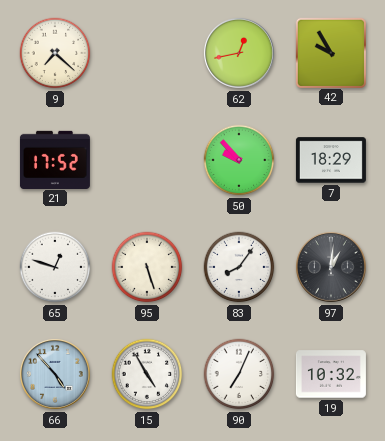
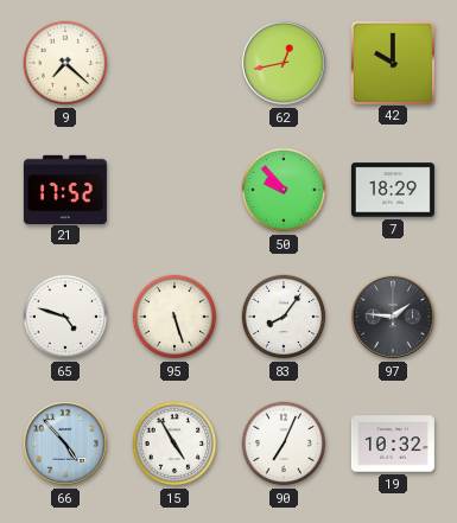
42: 9:55 -> 10:00 (392, 62)
65: 12:48 -> 4:48 (65, 317)
97: 1:01 -> 1:46 (393, 317)
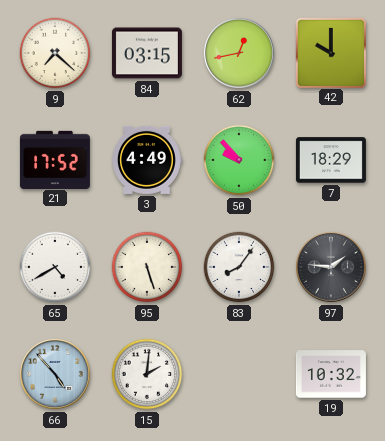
84: none -> 03:15 (147, 53)
3: none -> 4:49 (147, 160)
65: 4:48 -> 4:40 (55, 267)
15: 4:55 -> 2:01 (147, 374)
90: 7:04 -> none (284, 444)
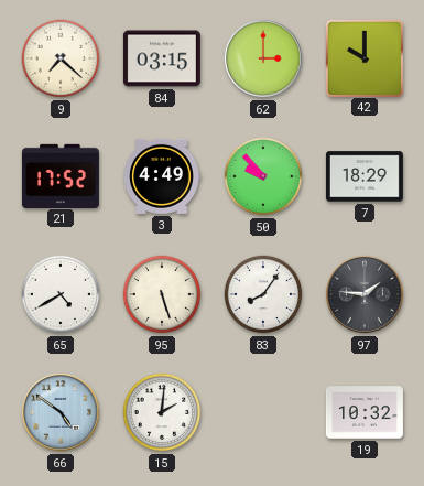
62: 12:43 -> 3:00 (263, 58)
66: 4:53 -> 4:51 (61, 412)
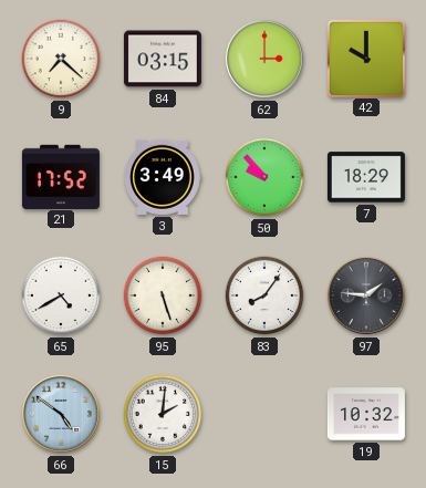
3: 4:49 -> 3:49 (163, 177)
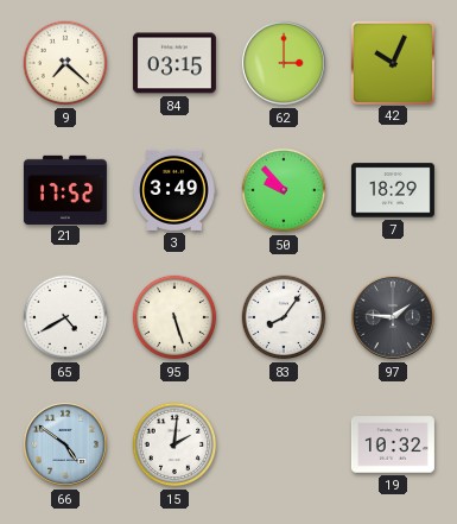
42: 10:00 -> 10:04 (392, 62)
